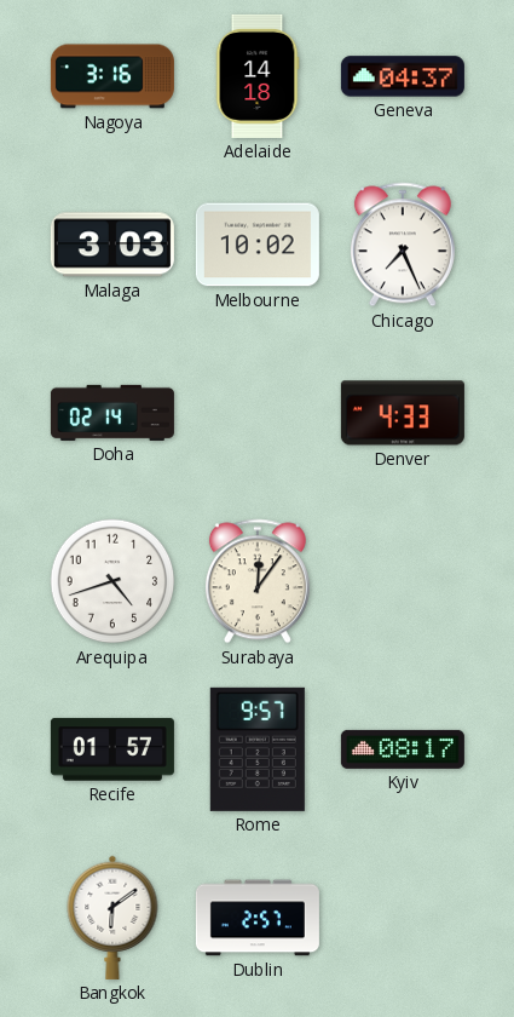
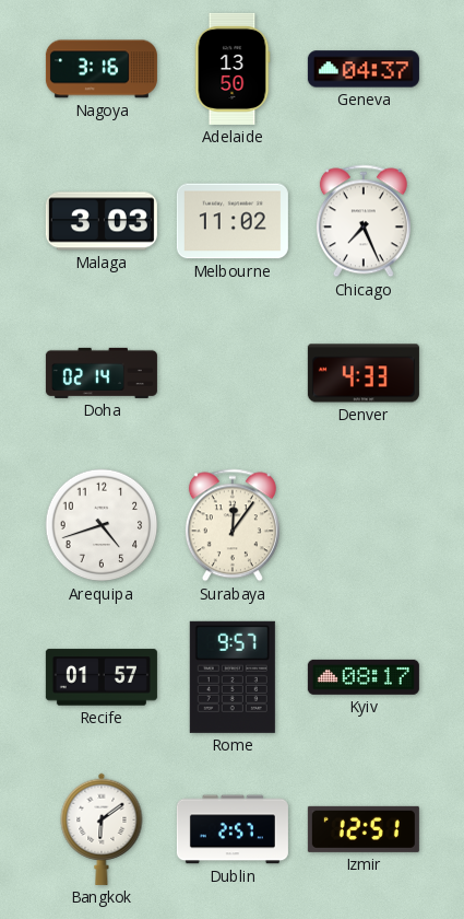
Adelaide: 14:18 -> 13:50 (233, 69)
Melbourne: 10:02 -> 11:02 (233, 221)
Izmir: none -> 12:51 (364, 829)
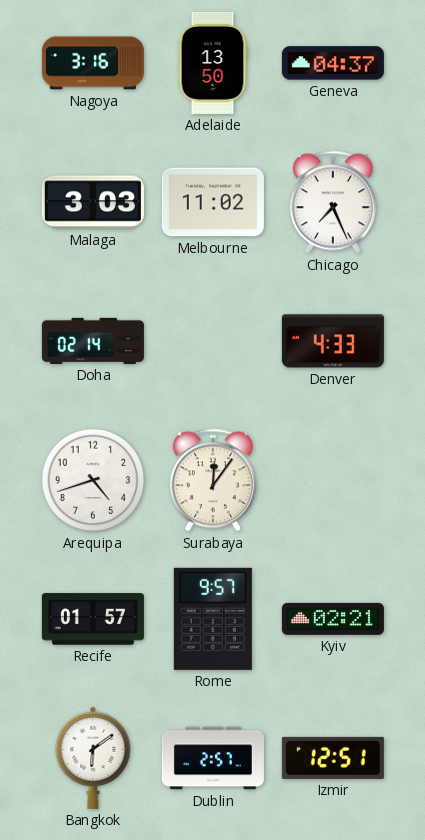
Kyiv: 08:17 -> 02:21 (333, 619)
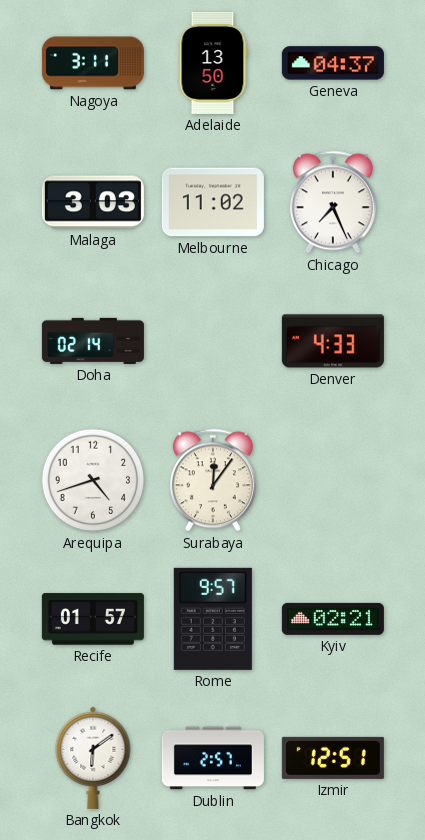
Nagoya: 3:16 -> 3:11 (93, 63)
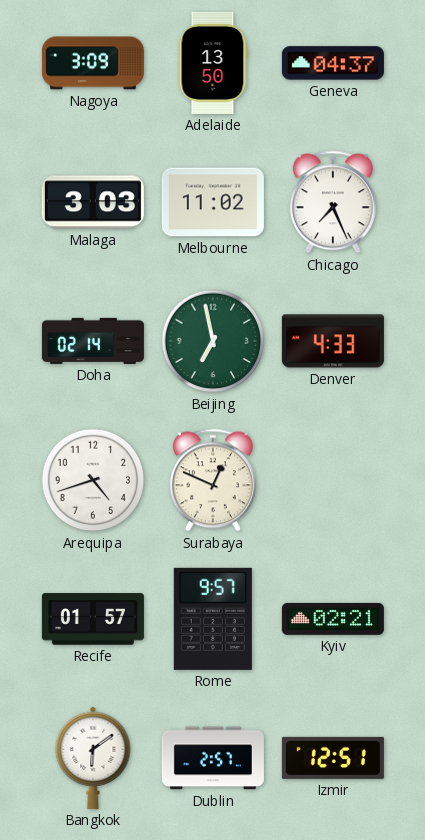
Nagoya: 3:11 -> 3:09 (93, 63)
Beijing: none -> 6:58 (213, 341)
Surabaya: 12:06 -> 12:49 (213, 480)
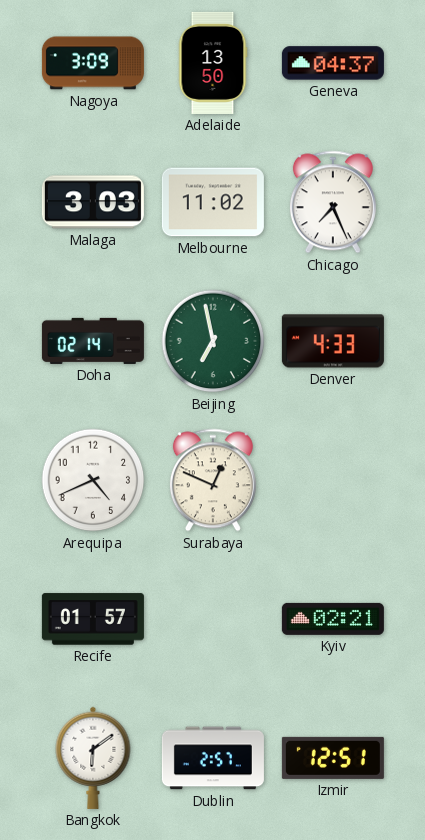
Arequipa: 4:42 -> 4:41 (93, 480)
Rome: 9:57 -> none (213, 619)
